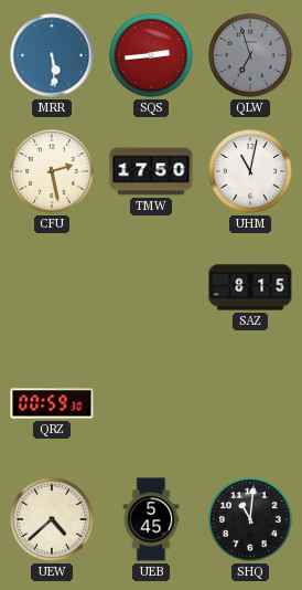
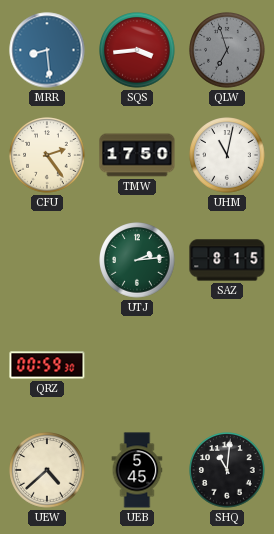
MRR: 5:29 -> 8:29 (47, 50)
SQS: 2:44 -> 3:44 (137, 50)
CFU: 2:28 -> 2:24 (47, 155)
UTJ: none -> 2:14 (137, 260)
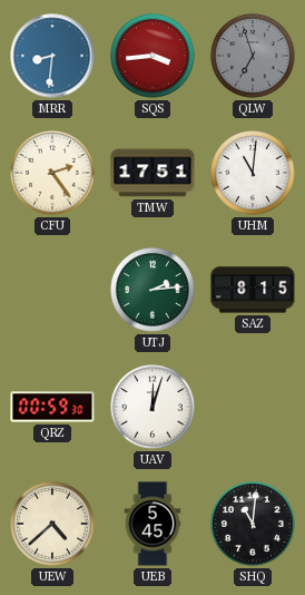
MRR: 8:29 -> 8:31 (52, 56)
TMW: 17:50 -> 17:51 (152, 173)
UHM: 11:02 -> 11:01 (253, 173)
UAV: none -> 12:03 (152, 407)
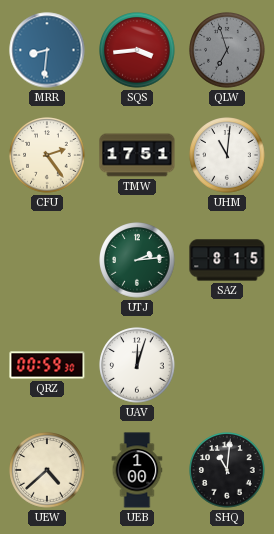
UEB: 5:45 -> 1:00 (137, 470)
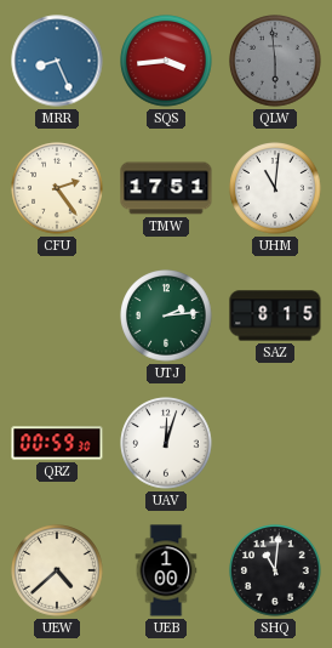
MRR: 8:31 -> 8:26 (57, 61)
QLW: 6:57 -> 5:59 (275, 61)
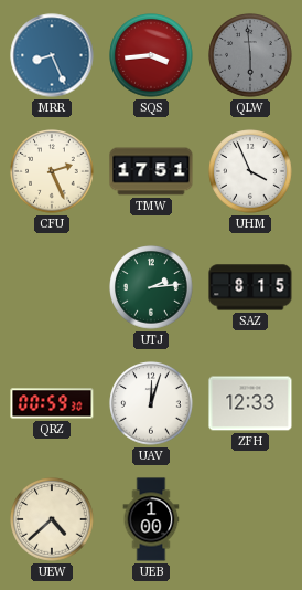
CFU: 2:24 -> 2:26 (52, 171)
UHM: 11:01 -> 3:56 (250, 171)
ZFH: none -> 12:33 (250, 403)
SHQ: 11:01 -> none (275, 570)
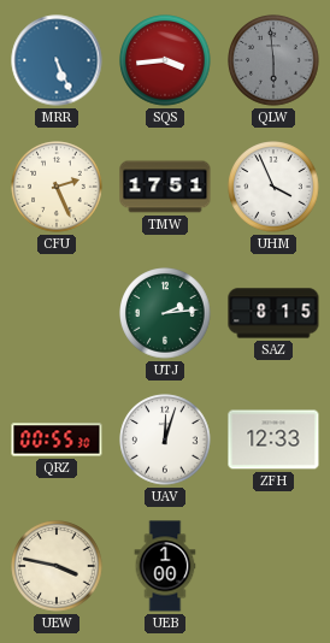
MRR: 8:26 -> 5:26 (57, 60)
QRZ: 00:59 -> 00:55 (57, 440)
UEW: 4:38 -> 3:47 (57, 566)
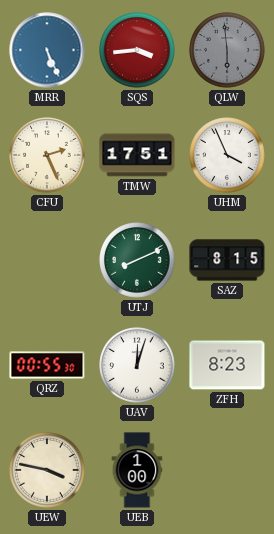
UTJ: 2:14 -> 8:11 (137, 260)
ZFH: 12:33 -> 8:23 (227, 365)
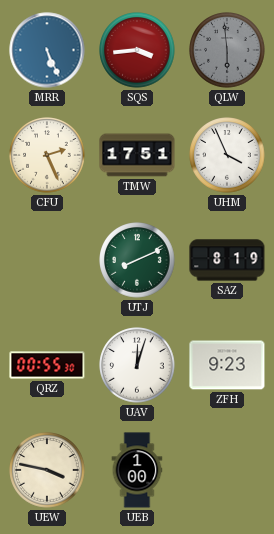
SAZ: 8:15 -> 8:19 (227, 260)
ZFH: 8:23 -> 9:23 (227, 365)
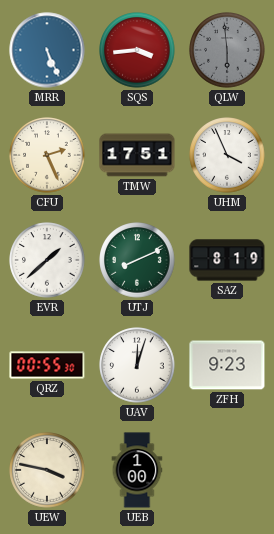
EVR: none -> 1:38 (47, 260)
